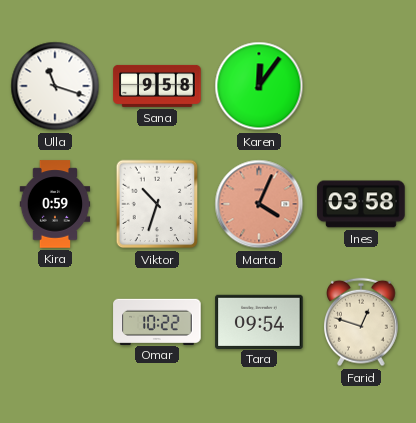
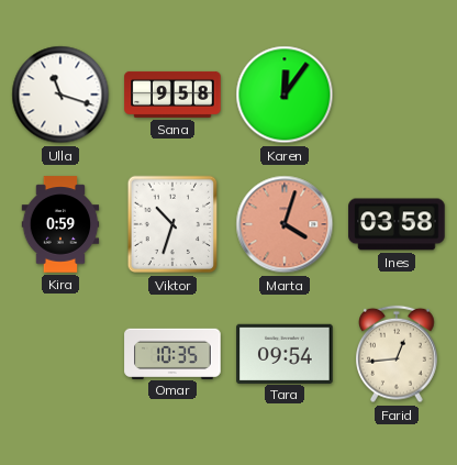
Marta: 4:04 -> 4:03 (285, 224)
Omar: 10:22 -> 10:35 (172, 353)
Farid: 12:48 -> 12:44 (398, 354)
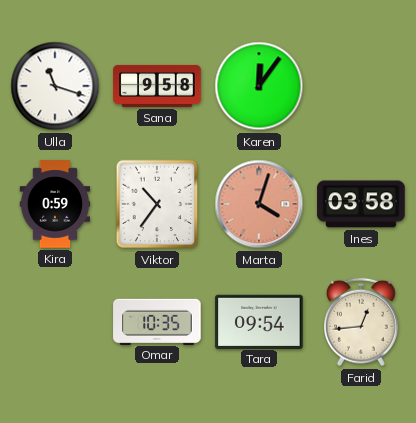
Viktor: 10:33 -> 10:36 (157, 204)
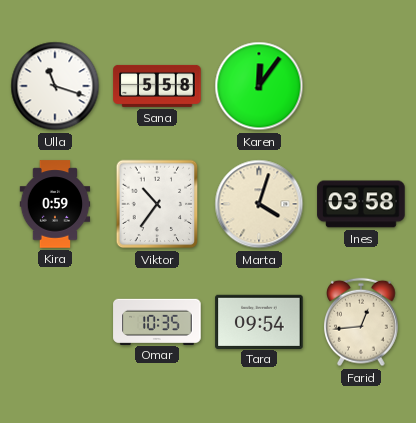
Sana: 9:58 -> 5:58 (157, 86)
Marta dial: salmon -> cream (259, 204)
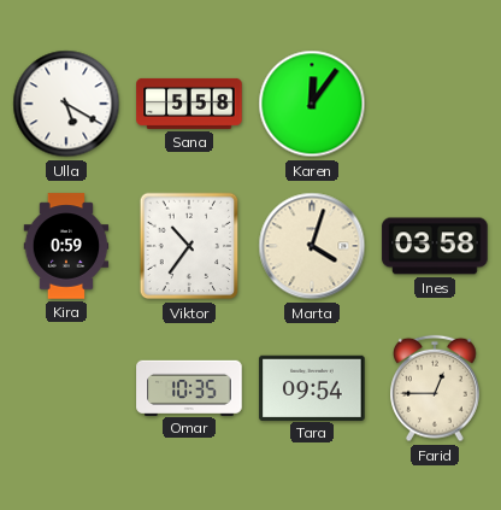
Ulla: 11:18 -> 5:20 (66, 104)
Farid: 12:44 -> 12:45 (436, 388)
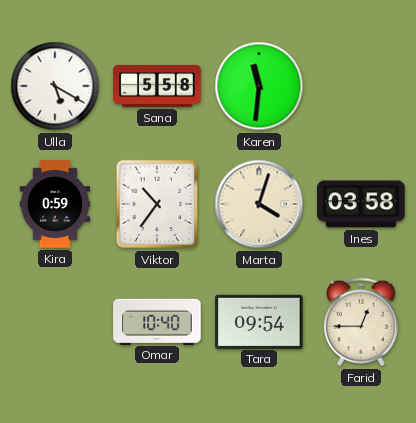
Karen: 12:06 -> 11:31 (259, 86)
Omar: 10:35 -> 10:40 (157, 321)
